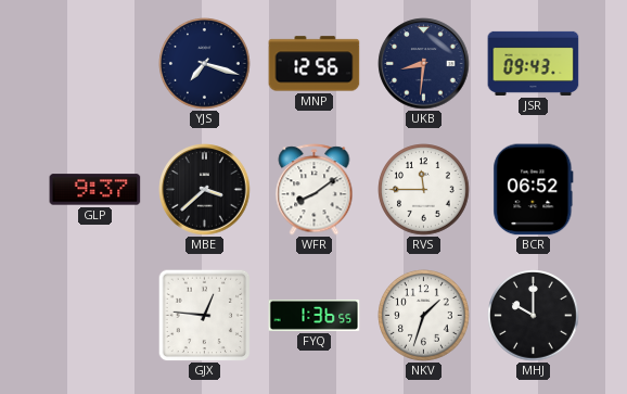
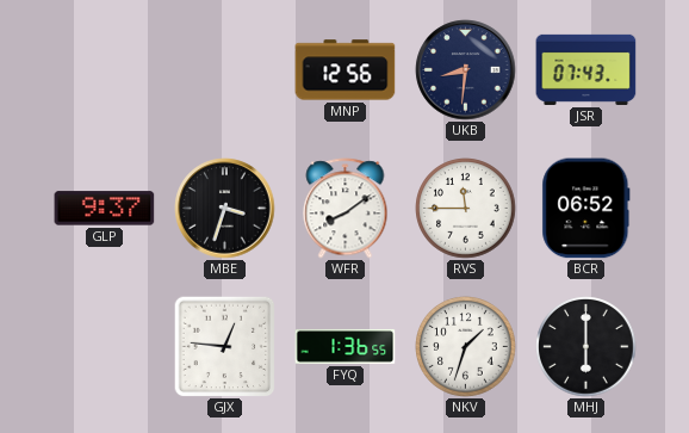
YJS: 7:18 -> none (205, 64)
JSR: 09:43 -> 07:43 (586, 69)
MBE: 3:38 -> 3:33 (225, 209)
MHJ: 10:00 -> 6:00 (586, 347)
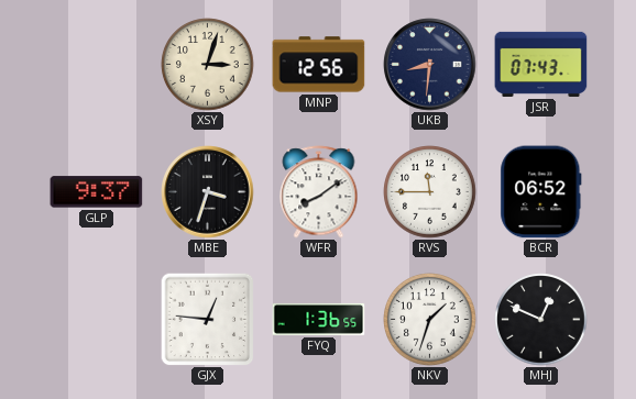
XSY: none -> 3:03 (208, 65)
MHJ: 6:00 -> 12:49 (541, 320)
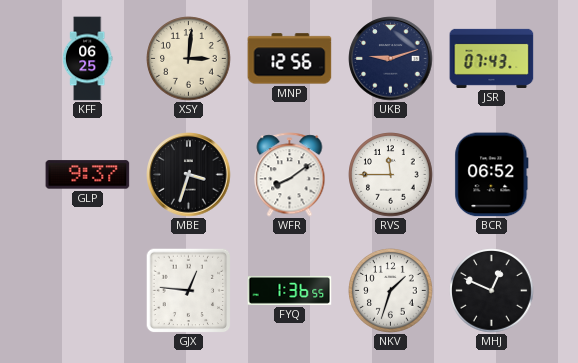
KFF: none -> 06:25 (87, 59)
XSY: 3:03 -> 3:01 (189, 59)
UKB: 8:31 -> 9:12 (391, 59)
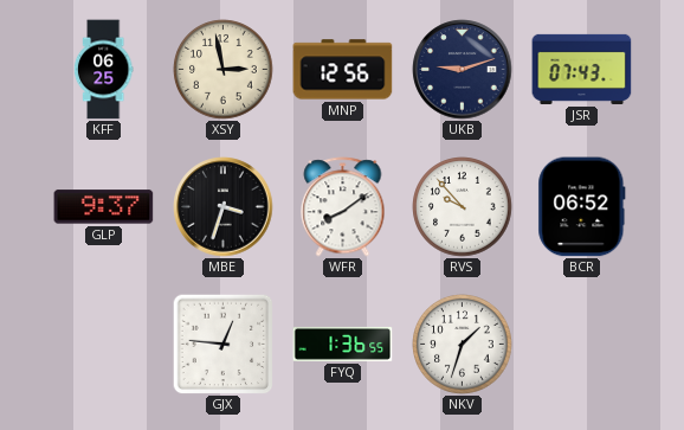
XSY: 3:01 -> 2:58 (224, 70)
RVS: 11:45 -> 9:53 (463, 207)
MHJ: 12:49 -> none (492, 291)
